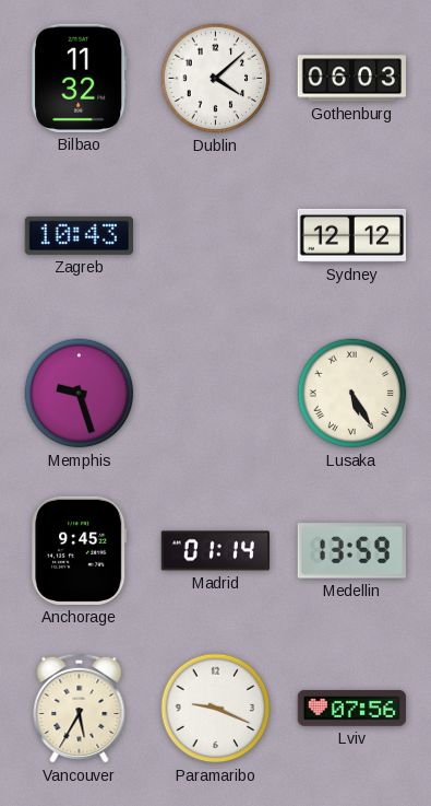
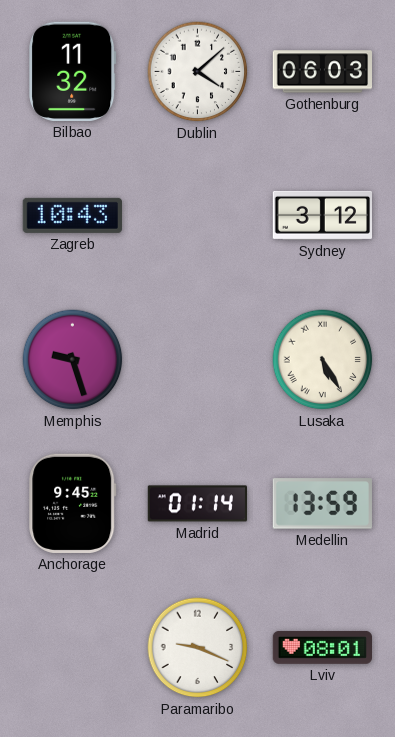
Sydney: 12:12 -> 3:12 (322, 215)
Vancouver: 5:35 -> none (80, 708)
Lviv: 07:56 -> 08:01 (322, 647)
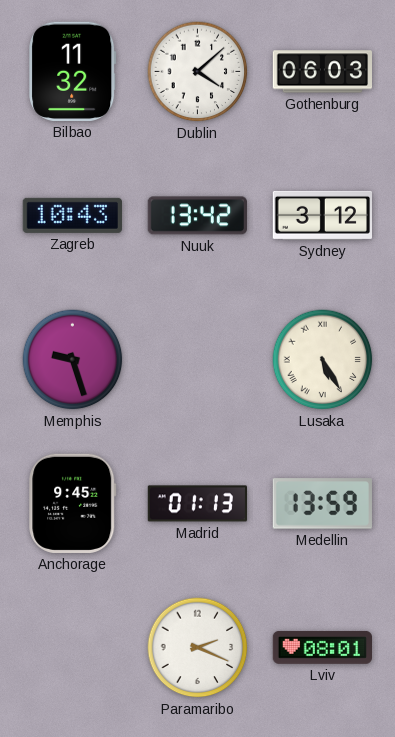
Nuuk: none -> 13:42 (197, 216)
Madrid: 01:14 -> 01:13 (198, 504)
Paramaribo: 9:19 -> 2:19 (198, 648)
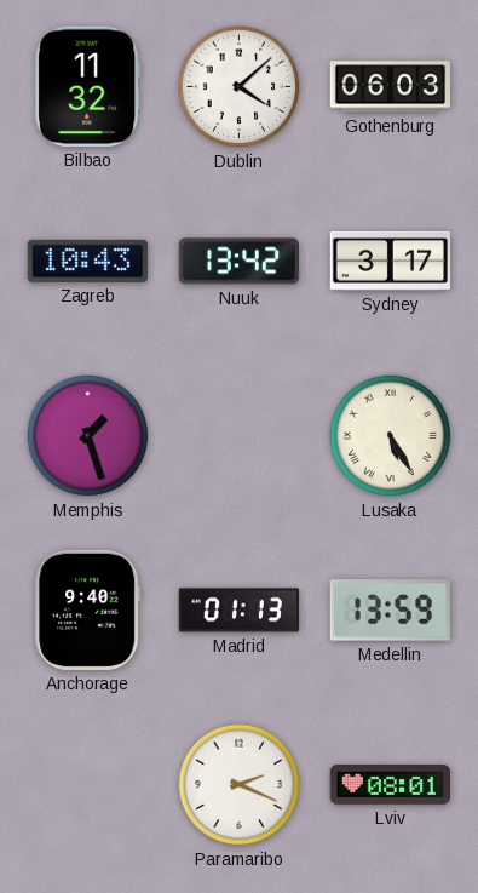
Sydney: 3:12 -> 3:17 (390, 261)
Memphis: 9:27 -> 1:27 (88, 436)
Anchorage: 9:45 -> 9:40 (88, 609)
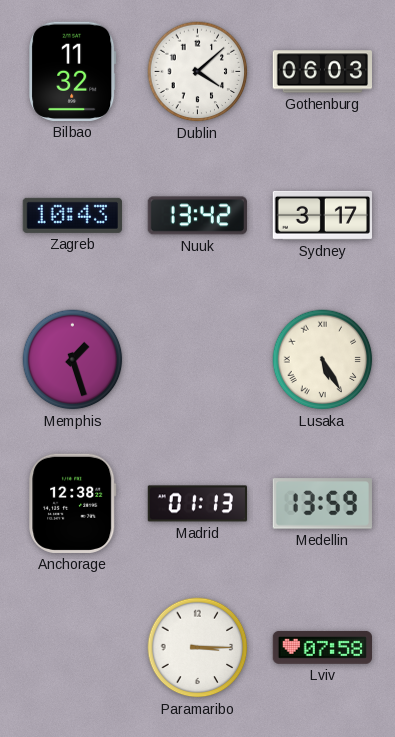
Anchorage: 9:40 -> 12:38 (73, 503)
Paramaribo: 2:19 -> 3:15 (198, 648)
Lviv: 08:01 -> 07:58 (322, 647)
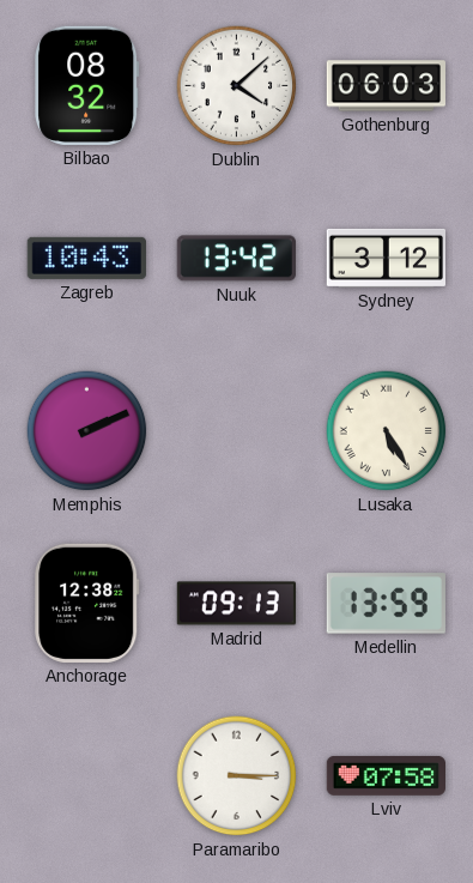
Bilbao: 11:32 -> 08:32 (87, 85)
Sydney: 3:17 -> 3:12 (386, 258)
Memphis: 1:27 -> 2:11 (87, 431)
Madrid: 01:13 -> 09:13 (237, 604)
